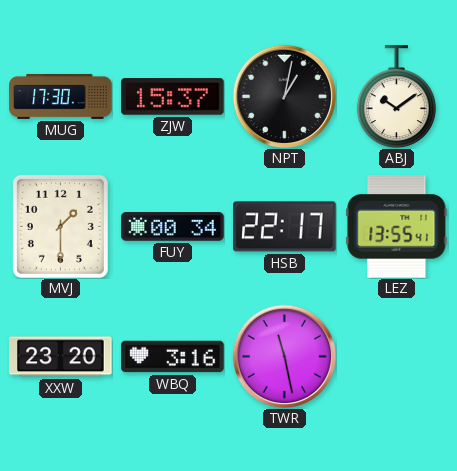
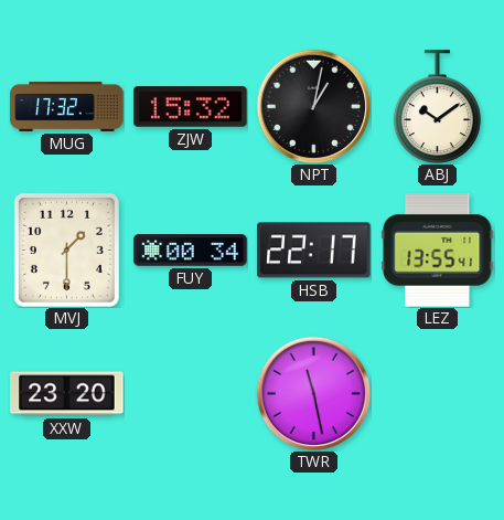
MUG: 17:30 -> 17:32 (67, 106)
ZJW: 15:37 -> 15:32 (191, 107)
WBQ: 3:16 -> none (173, 357)
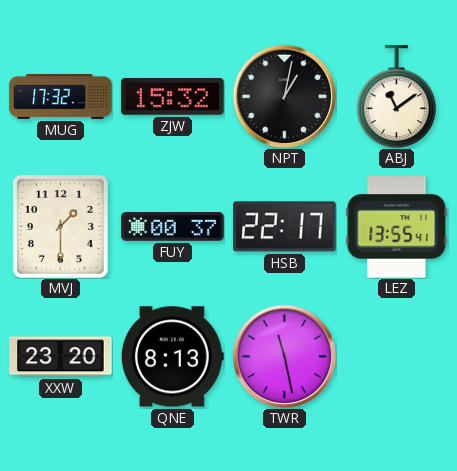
ABJ: 10:09 -> 11:09 (396, 97)
FUY: 00:34 -> 00:37 (173, 227)
QNE: none -> 8:13 (172, 357)
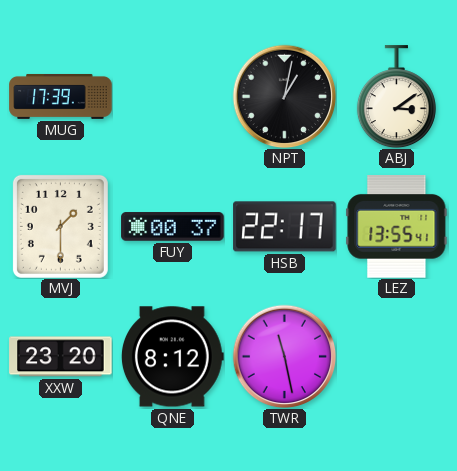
MUG: 17:32 -> 17:39 (61, 96)
ZJW: 15:32 -> none (173, 97)
ABJ: 11:09 -> 3:09 (396, 97)
QNE: 8:13 -> 8:12 (172, 357)
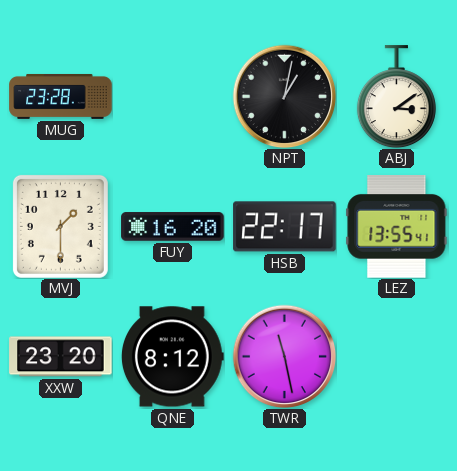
MUG: 17:39 -> 23:28 (61, 96)
FUY: 00:37 -> 16:20 (173, 227)
